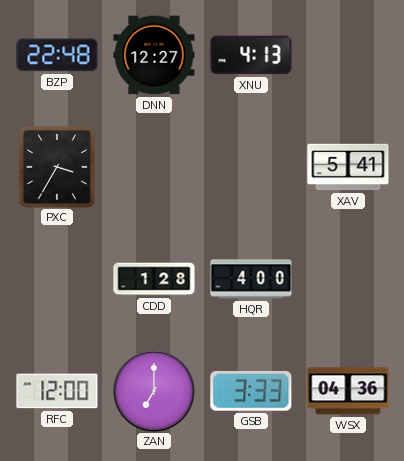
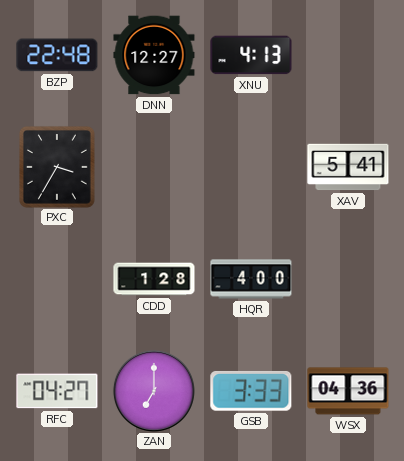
RFC: 12:00 -> 04:27 (57, 391)
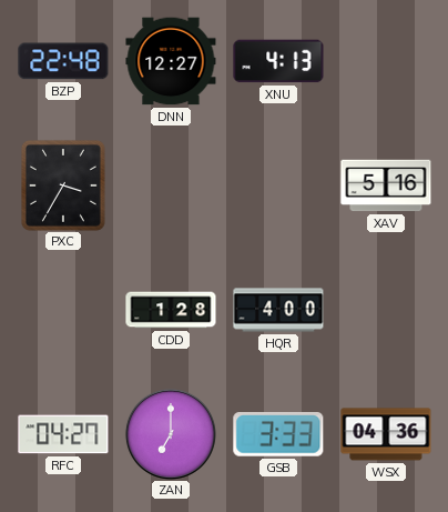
XAV: 5:41 -> 5:16 (386, 185)
